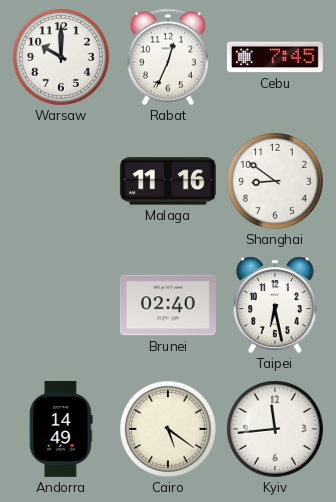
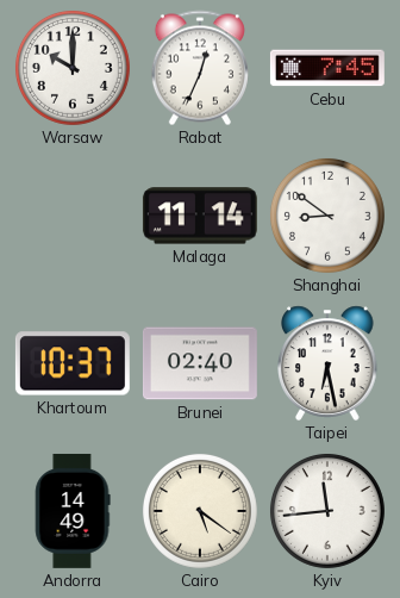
Malaga: 11:16 -> 11:14 (200, 216)
Khartoum: none -> 10:37 (73, 363)
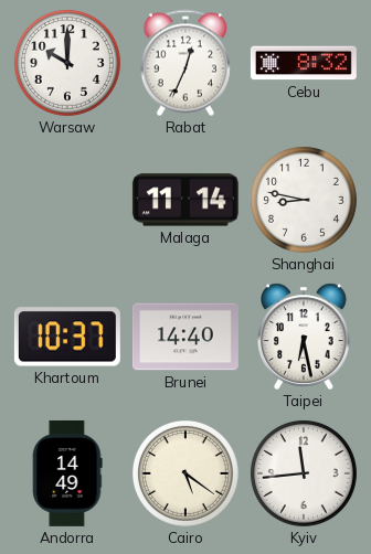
Cebu: 7:45 -> 8:32 (304, 63)
Shanghai: 8:51 -> 8:47 (304, 200)
Brunei: 02:40 -> 14:40 (185, 337)
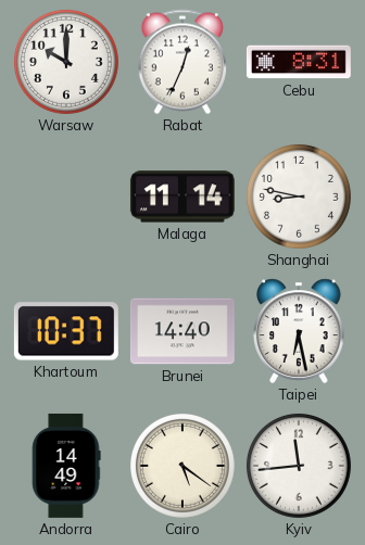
Cebu: 8:32 -> 8:31 (299, 62)
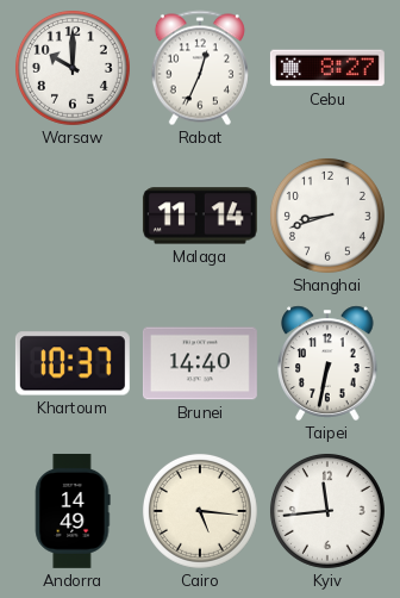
Cebu: 8:31 -> 8:27 (327, 68)
Shanghai: 8:47 -> 8:42 (327, 216)
Taipei: 6:28 -> 6:32 (327, 363)
Cairo: 5:21 -> 5:16 (200, 511)
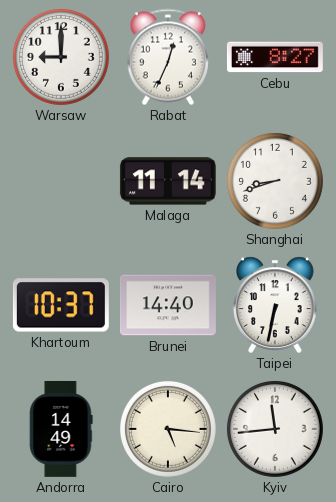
Warsaw: 10:00 -> 9:00 (61, 57)
